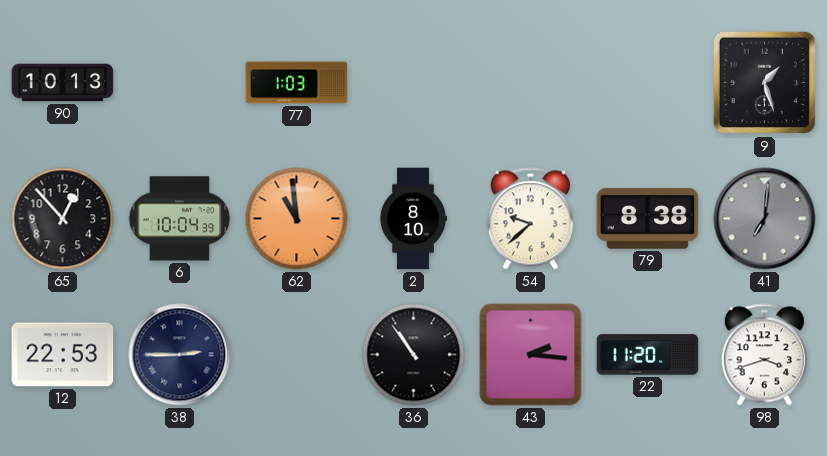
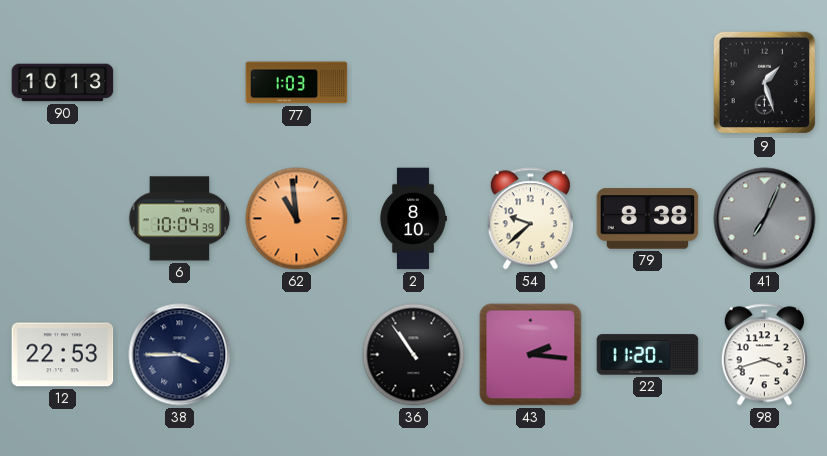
65: 12:53 -> none (63, 219)
41: 7:01 -> 7:04 (765, 219)
38: 2:45 -> 3:45 (180, 355)
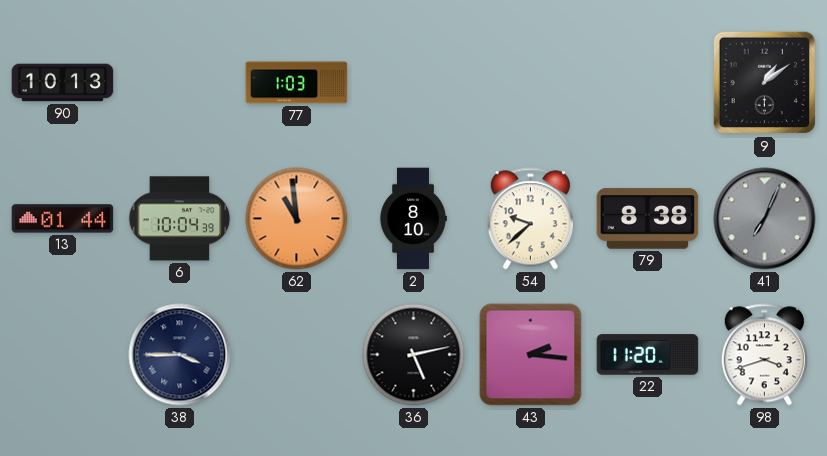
9: 1:27 -> 1:09 (765, 83)
13: none -> 01:44 (63, 219)
12: 22:53 -> none (63, 355)
36: 10:54 -> 5:13 (414, 355)
